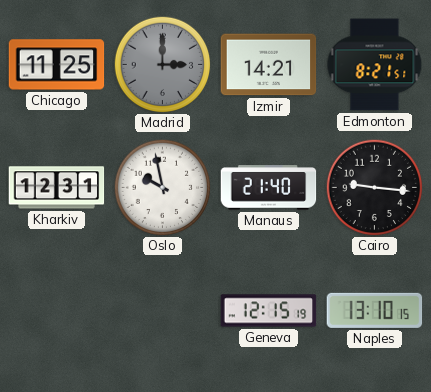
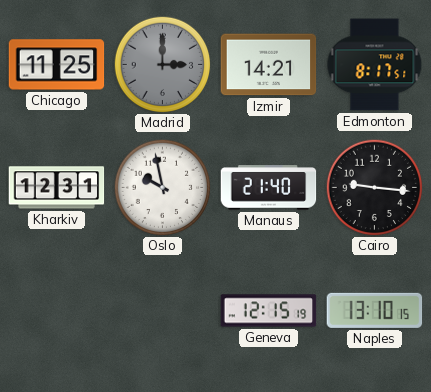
Edmonton: 8:21 -> 8:17 (375, 65)
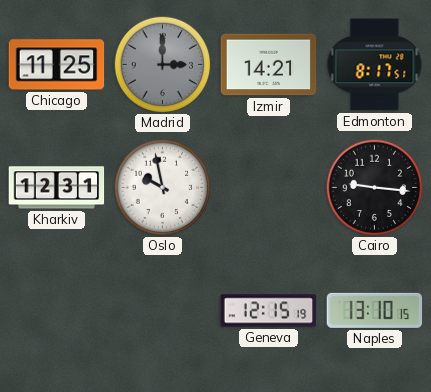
Manaus: 21:40 -> none (269, 188)
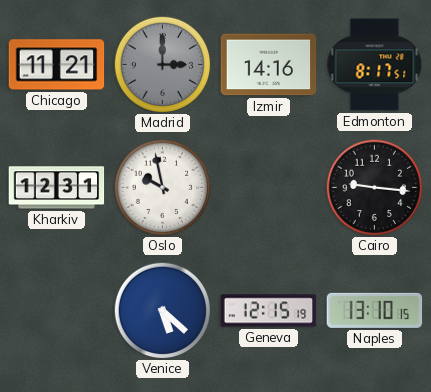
Chicago: 11:25 -> 11:21 (57, 65)
Izmir: 14:21 -> 14:16 (269, 65)
Venice: none -> 5:22 (162, 310)
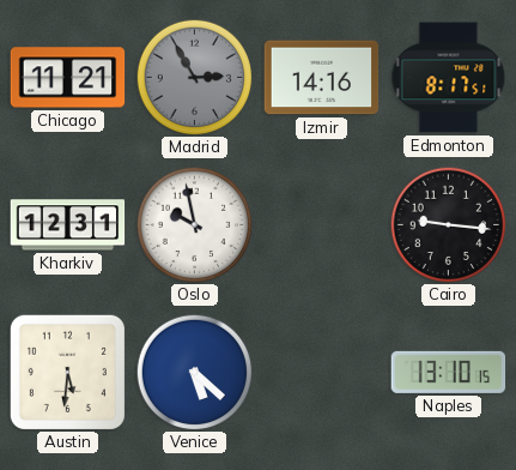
Madrid: 3:00 -> 2:55 (194, 77)
Austin: none -> 5:31 (67, 372)
Geneva: 12:15 -> none (269, 311)
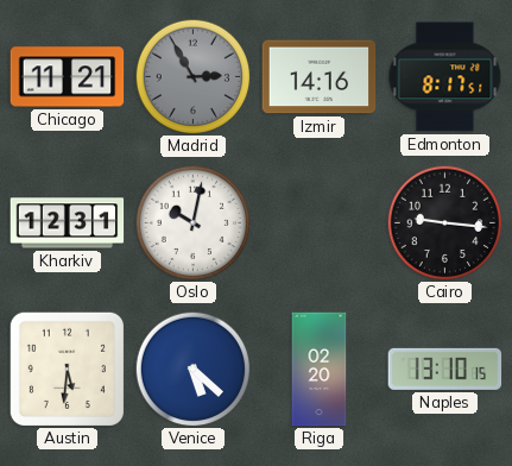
Oslo: 9:58 -> 10:02 (192, 222)
Riga: none -> 02:20 (320, 370)
